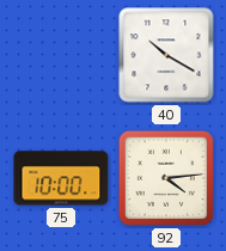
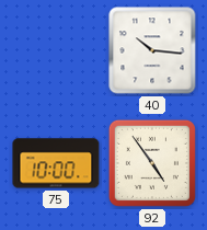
40: 10:20 -> 10:16 (152, 50)
92: 4:14 -> 4:54 (152, 163)
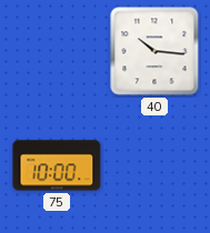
92: 4:54 -> none (152, 163)
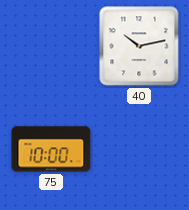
40: 10:16 -> 10:13 (139, 46)
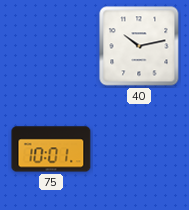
75: 10:00 -> 10:01 (51, 149)
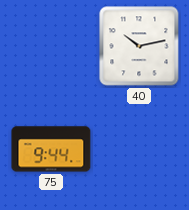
75: 10:01 -> 9:44 (51, 149)
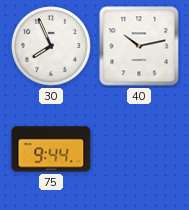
30: none -> 7:56 (51, 46)
